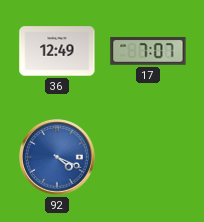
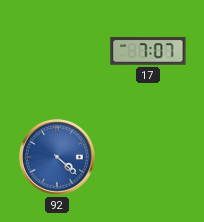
36: 12:49 -> none (57, 51)
92: 4:19 -> 4:22 (57, 157)
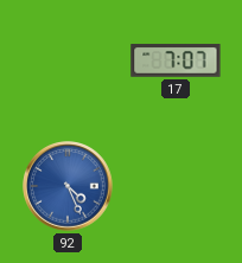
92: 4:22 -> 4:26 (68, 186)
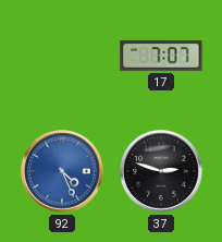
37: none -> 2:48 (161, 171)
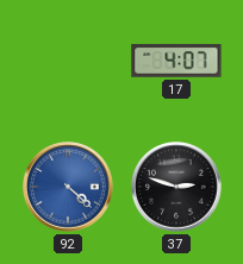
17: 7:07 -> 4:07 (176, 61)
92: 4:26 -> 4:22 (68, 187)
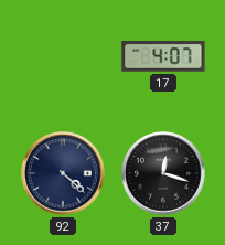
92 dial: blue -> navy (63, 173)
37: 2:48 -> 12:18 (163, 173)
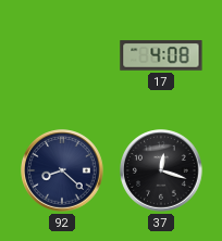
17: 4:07 -> 4:08 (161, 55)
92: 4:22 -> 8:22 (62, 170)
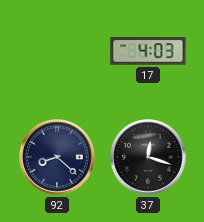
17: 4:08 -> 4:03 (148, 51)
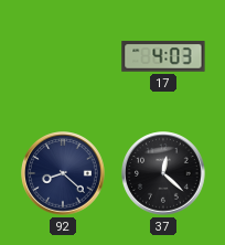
37: 12:18 -> 12:22 (163, 173)
